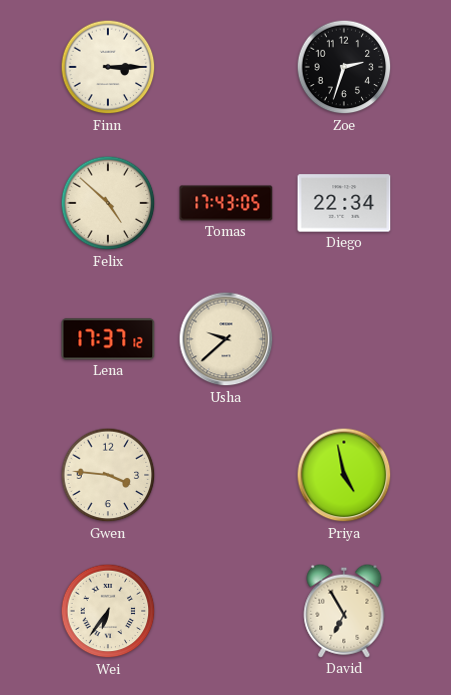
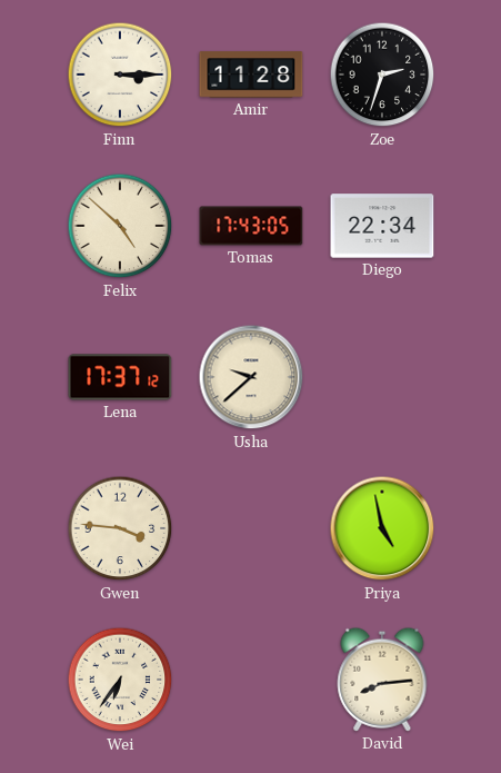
Amir: none -> 11:28 (251, 75)
David: 6:55 -> 8:14 (382, 680)
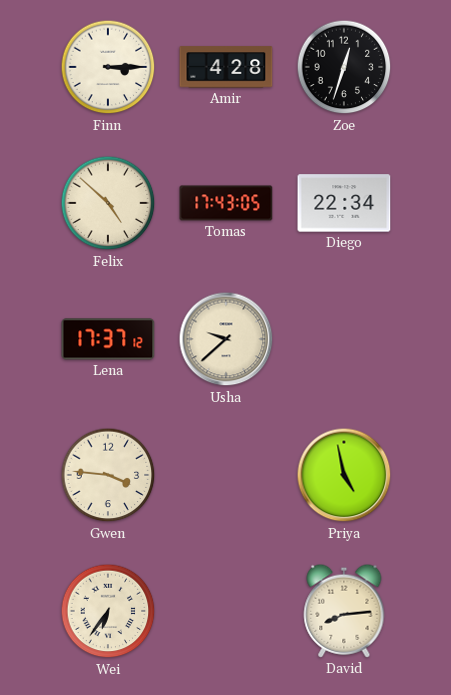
Amir: 11:28 -> 4:28 (226, 67)
Zoe: 2:33 -> 12:33 (344, 67)
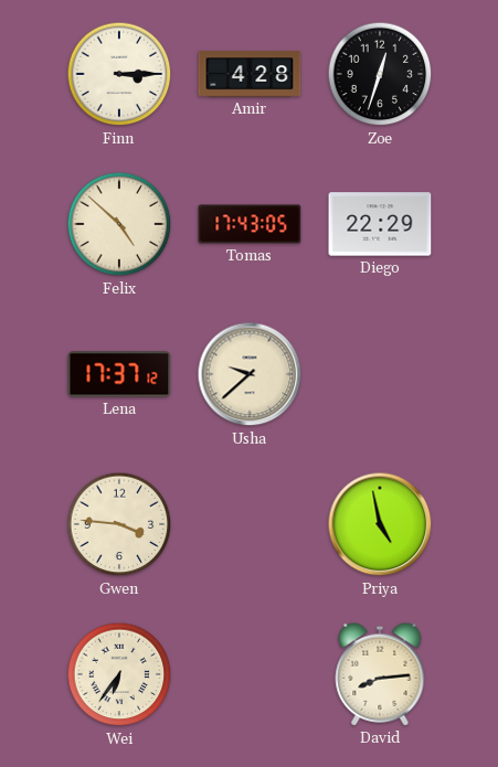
Diego: 22:34 -> 22:29 (380, 224)
